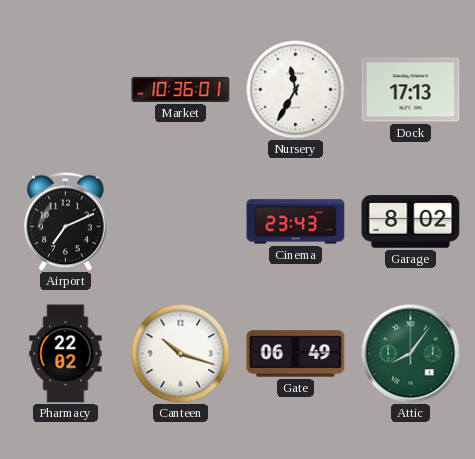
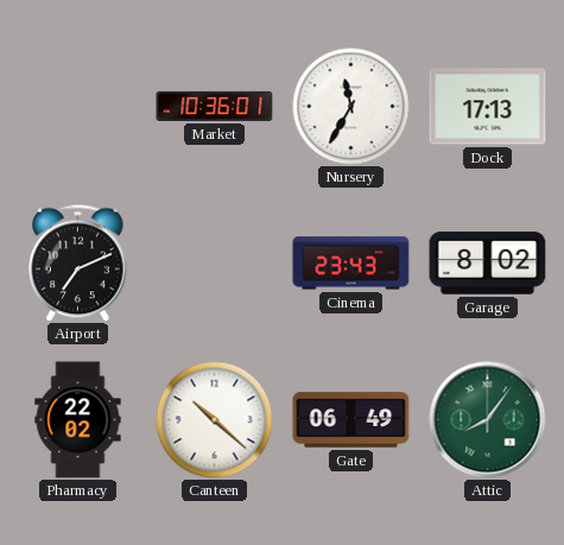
Canteen: 10:18 -> 10:22 (215, 420)
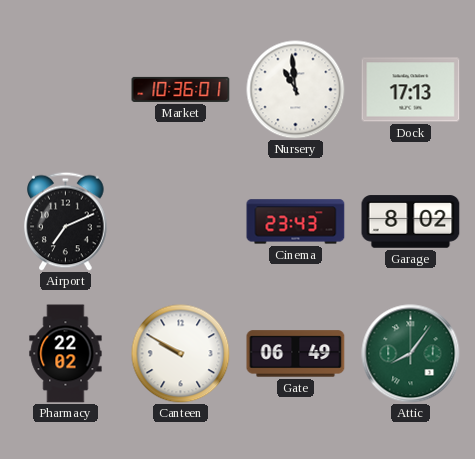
Nursery: 11:35 -> 10:59 (296, 90)
Canteen: 10:22 -> 9:50 (181, 354)
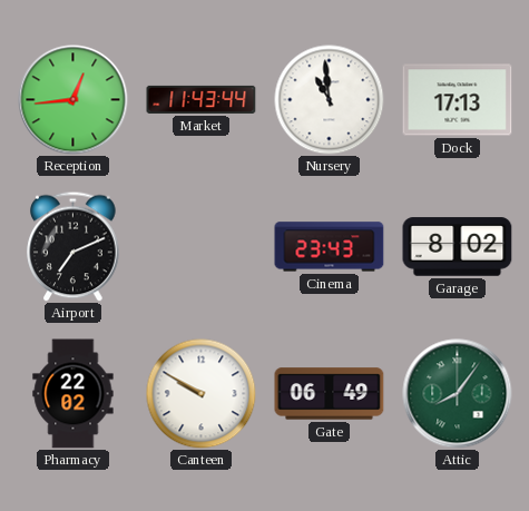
Reception: none -> 12:44 (74, 100)
Market: 10:36 -> 11:43 (202, 99)
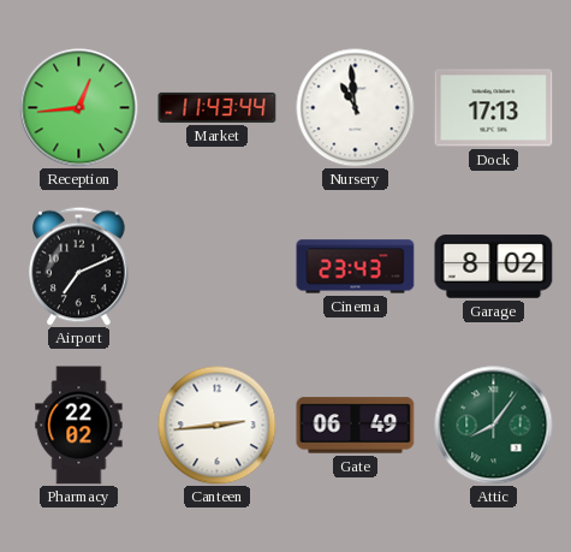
Canteen: 9:50 -> 2:44 (218, 426)
